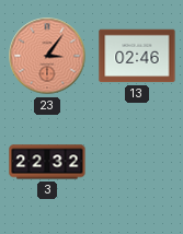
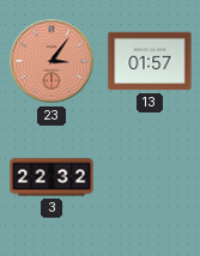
13: 02:46 -> 01:57 (150, 61)
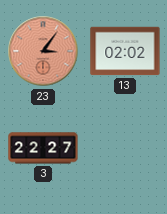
13: 01:57 -> 02:02 (125, 51)
3: 22:32 -> 22:27 (43, 148)
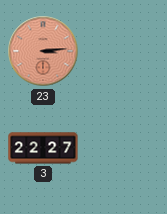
23: 3:06 -> 3:14 (43, 51)
13: 02:02 -> none (125, 51)
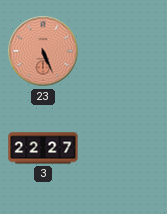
23: 3:14 -> 5:26 (43, 51)
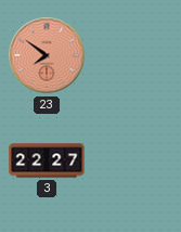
23: 5:26 -> 7:51 (47, 55)
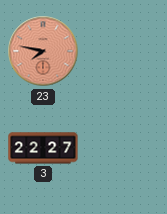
23: 7:51 -> 7:47 (43, 51)
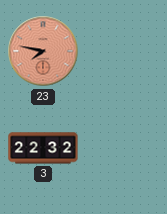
3: 22:27 -> 22:32 (43, 148)
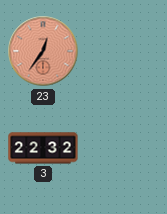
23: 7:47 -> 12:36 (43, 51)
